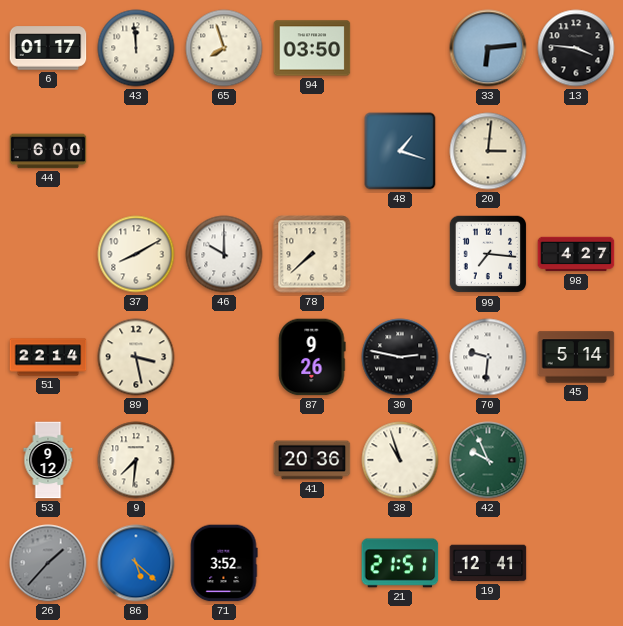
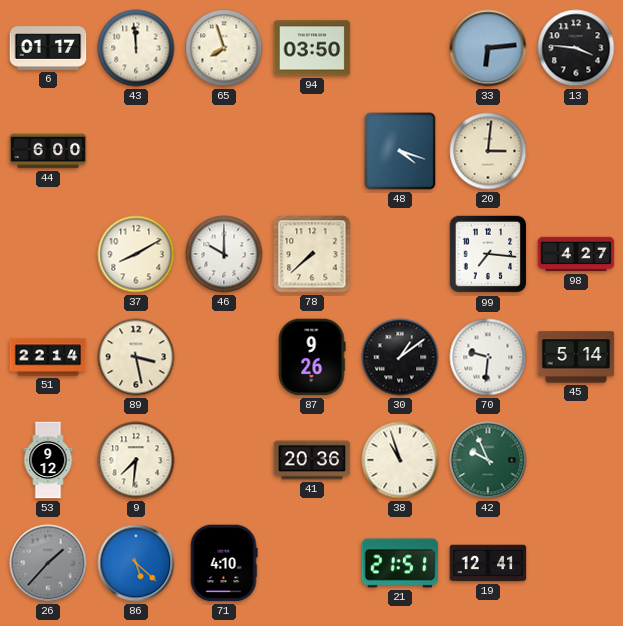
48: 1:18 -> 4:18 (400, 151)
30: 2:47 -> 1:09 (400, 357)
71: 3:52 -> 4:10 (224, 563)
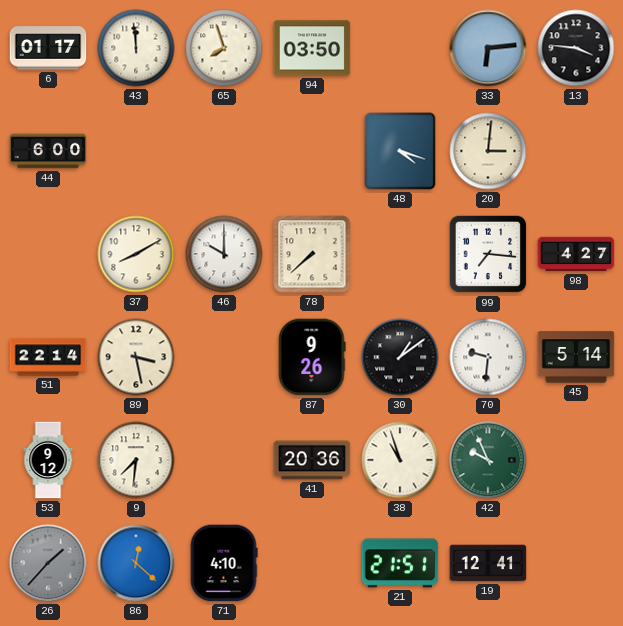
86: 5:22 -> 12:22 (136, 563)
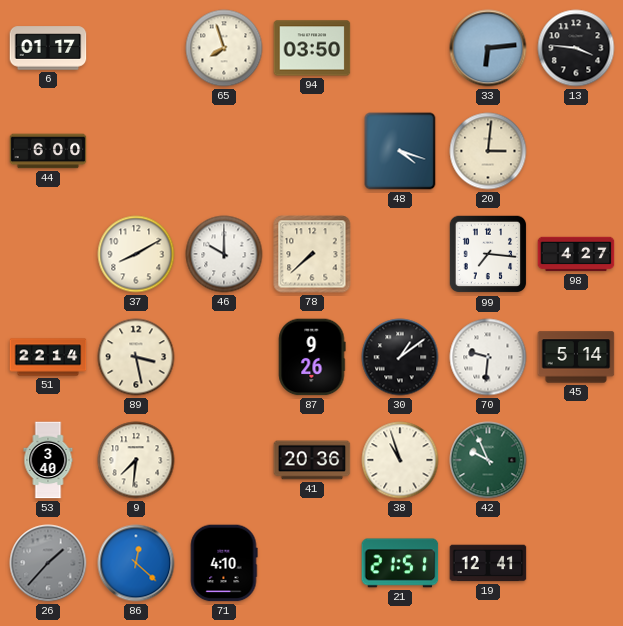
43: 11:59 -> none (136, 48)
53: 9:12 -> 3:40 (48, 460)
